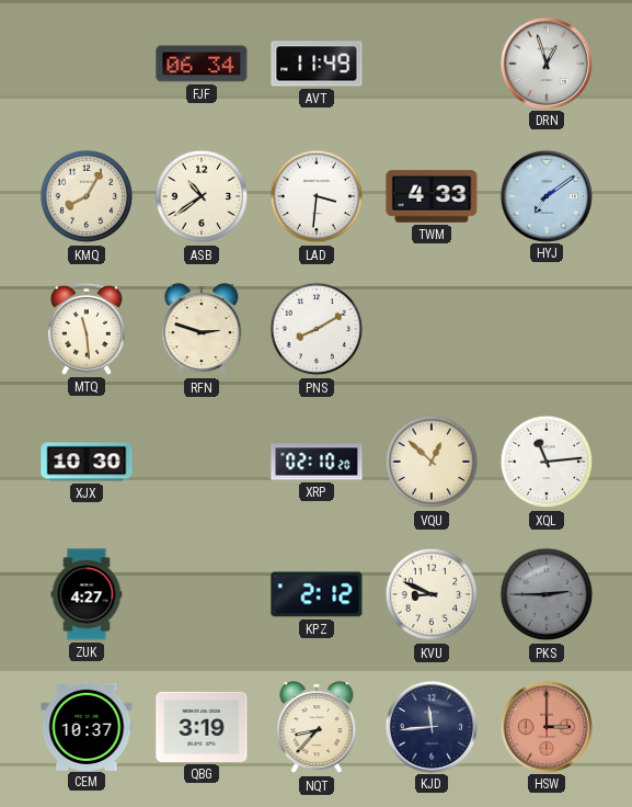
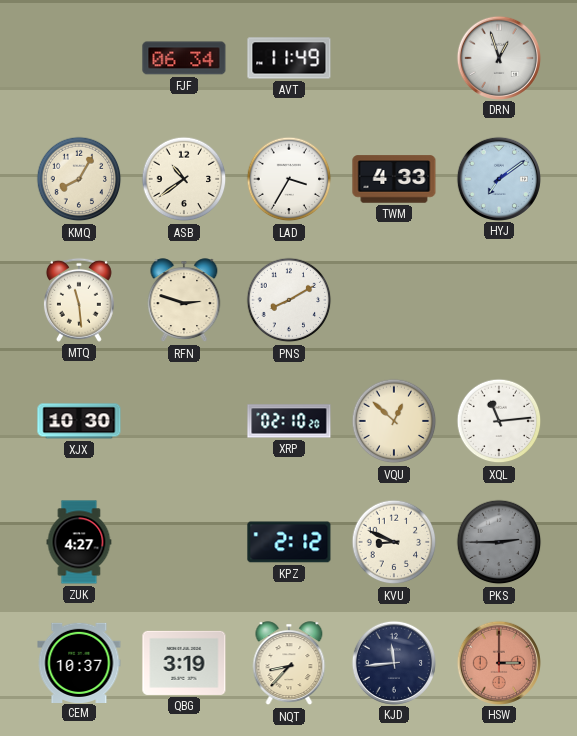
LAD: 3:31 -> 3:35 (289, 179)
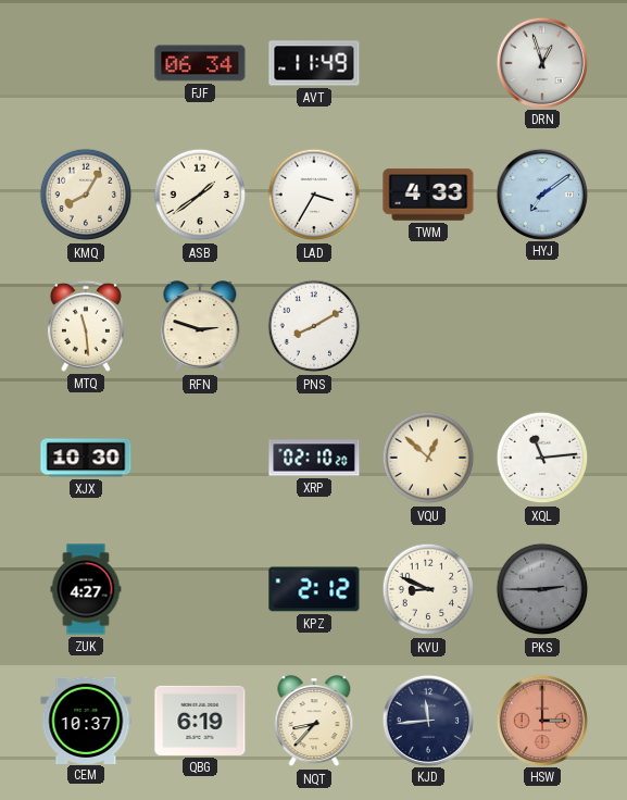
ASB: 10:39 -> 1:39 (200, 195)
QBG: 3:19 -> 6:19 (200, 721)
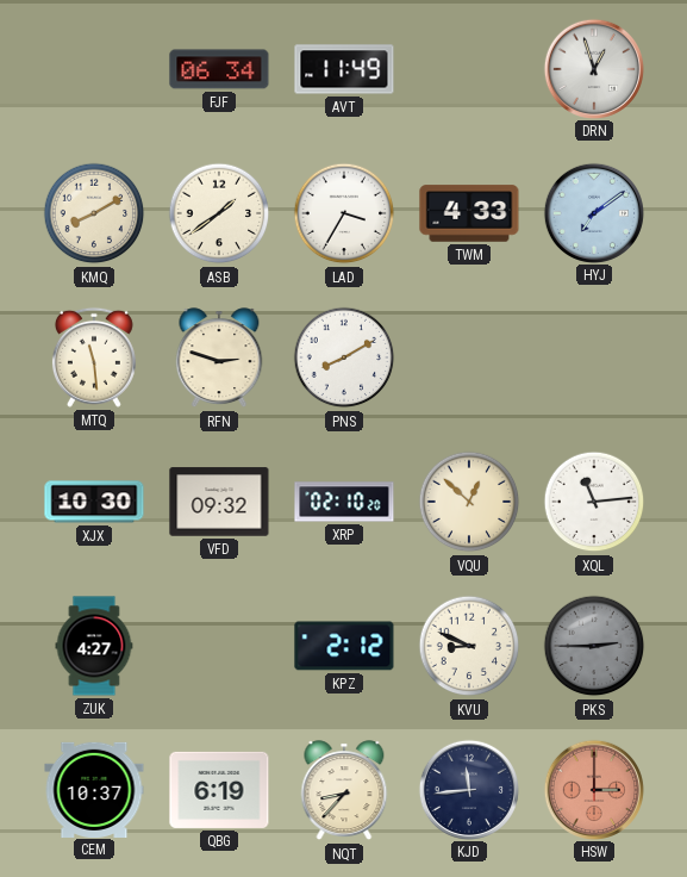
KMQ: 8:05 -> 8:10 (94, 213)
VFD: none -> 09:32 (219, 502)
